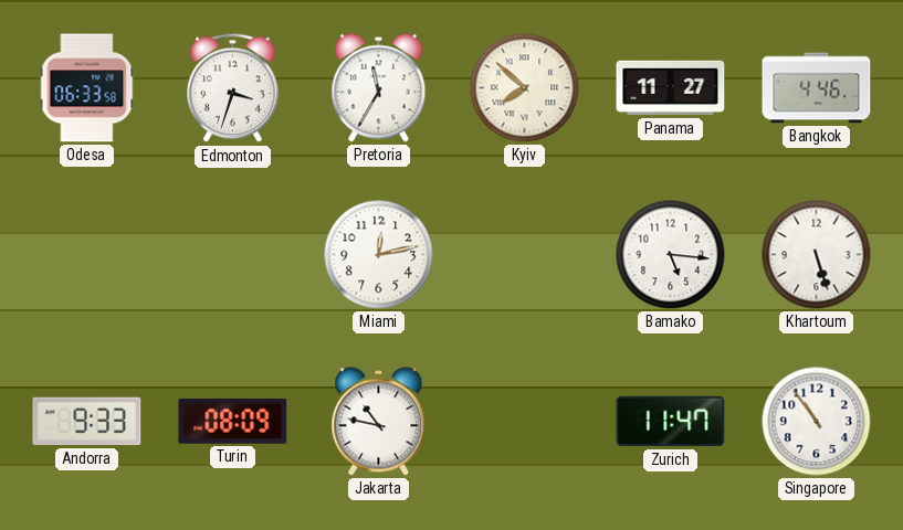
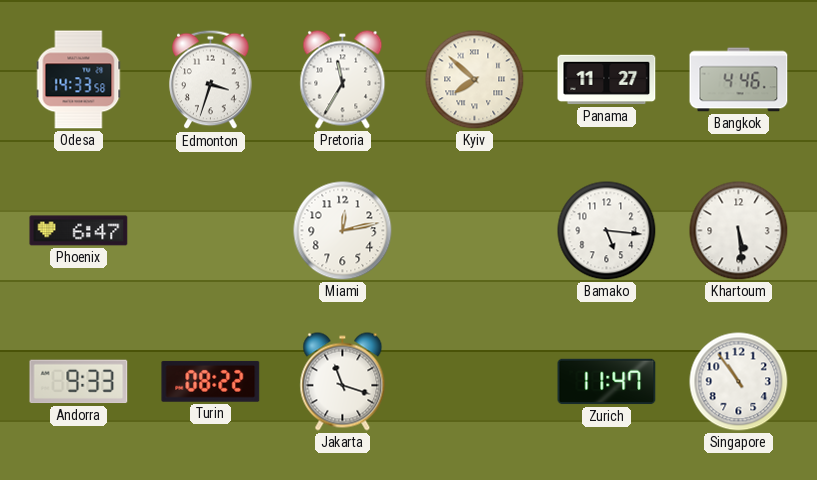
Odesa: 06:33 -> 14:33 (79, 80)
Phoenix: none -> 6:47 (79, 231)
Khartoum: 5:27 -> 5:29 (739, 231)
Turin: 08:09 -> 08:22 (211, 381)
Jakarta: 10:47 -> 11:18 (343, 382)
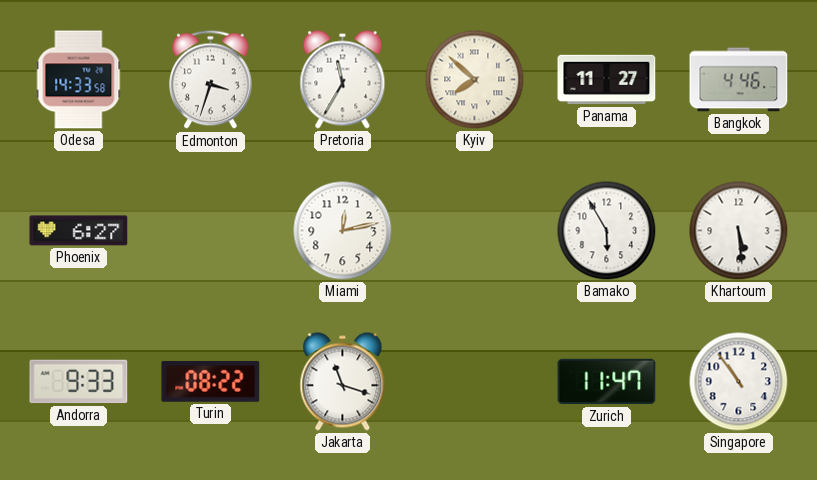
Phoenix: 6:47 -> 6:27 (79, 231)
Bamako: 5:16 -> 5:55 (607, 231)
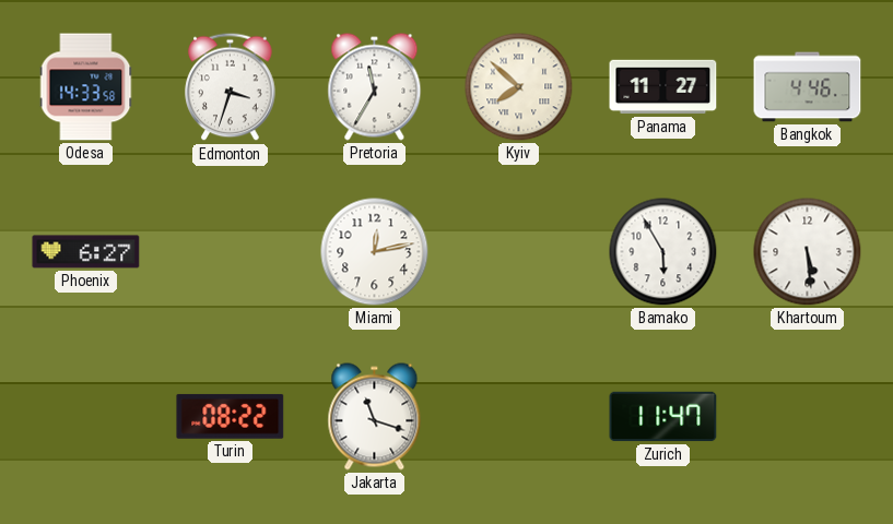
Andorra: 9:33 -> none (79, 382)
Singapore: 10:54 -> none (739, 382)
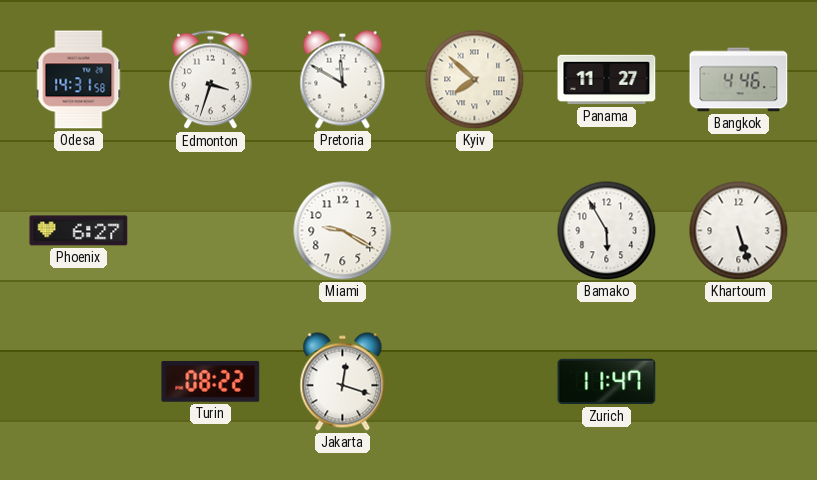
Odesa: 14:33 -> 14:31 (79, 80)
Pretoria: 11:35 -> 11:50 (343, 80)
Miami: 12:13 -> 9:20 (343, 231)
Khartoum: 5:29 -> 5:27 (739, 231)
Jakarta: 11:18 -> 12:18 (343, 382)
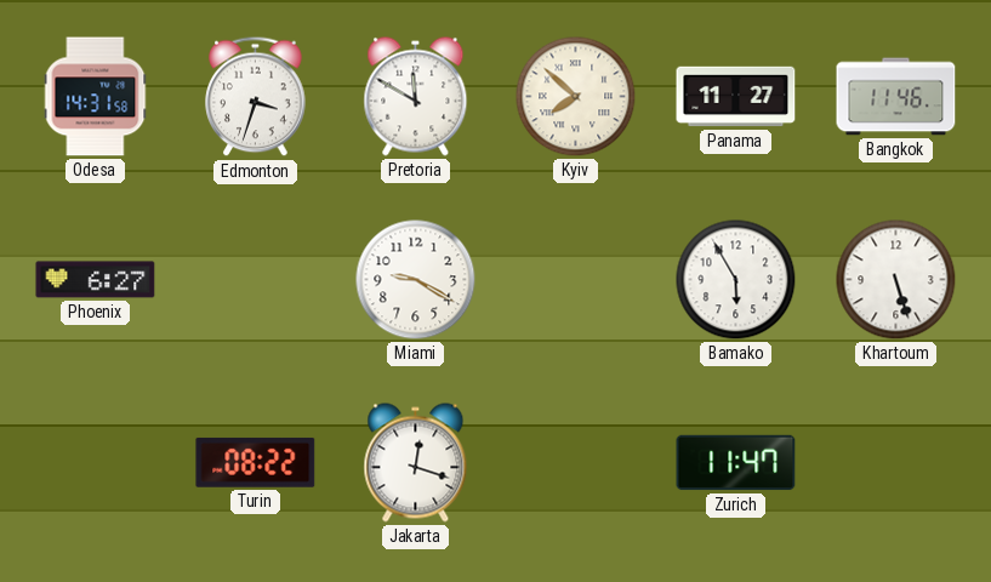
Bangkok: 4:46 -> 11:46 (896, 97)
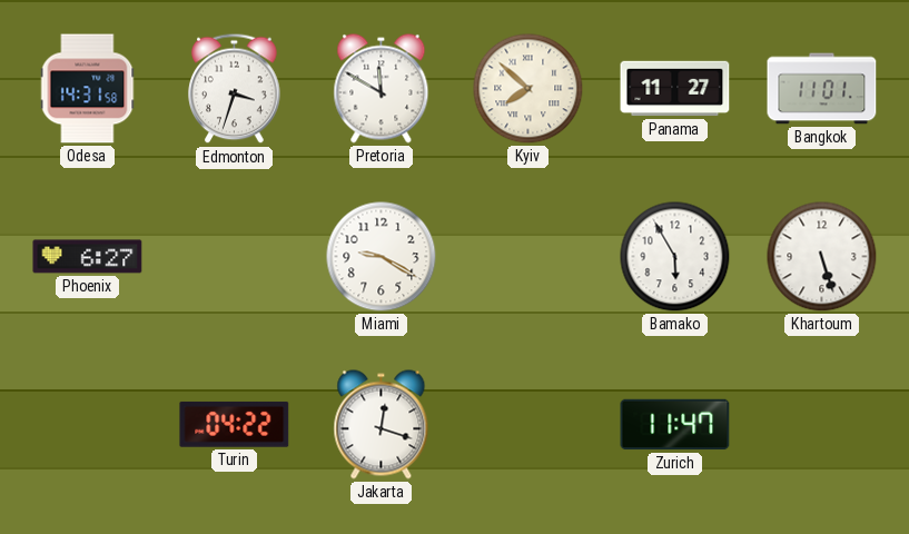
Bangkok: 11:46 -> 11:01 (822, 89)
Turin: 08:22 -> 04:22 (235, 424)
